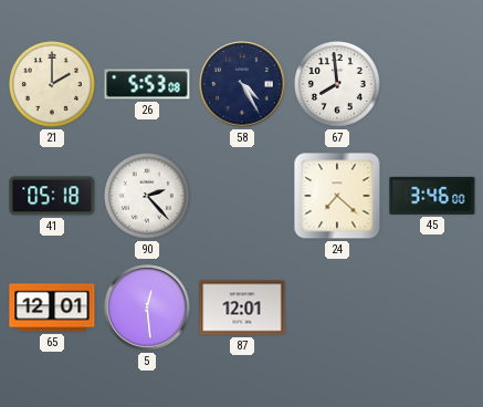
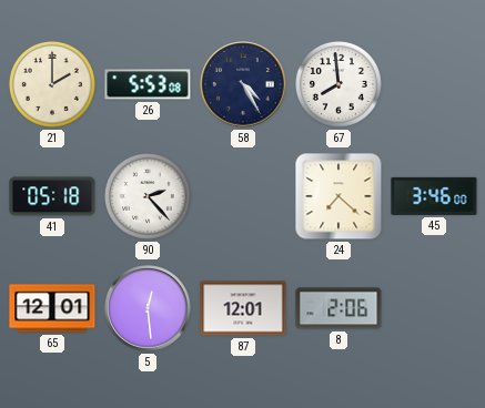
8: none -> 2:06 (339, 308)
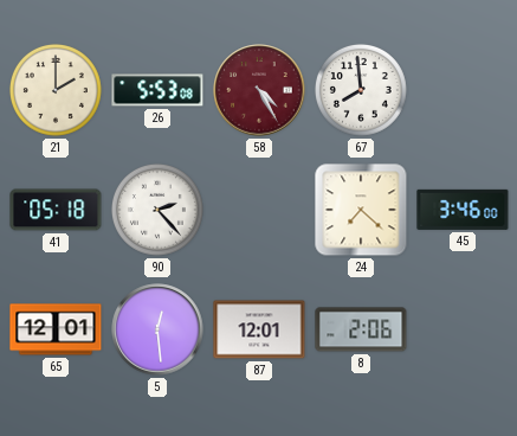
58 dial: navy -> burgundy (259, 90)
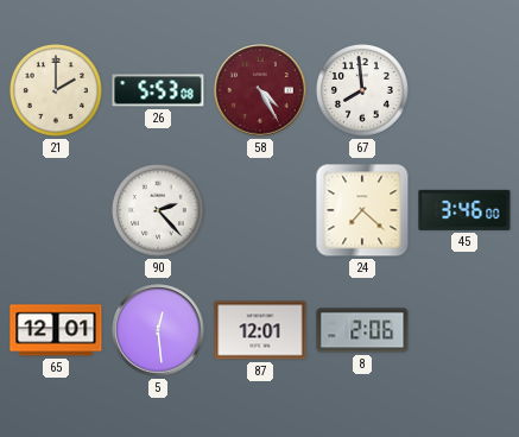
41: 05:18 -> none (56, 210)
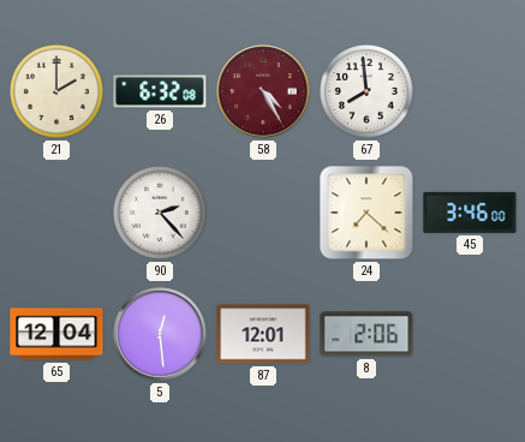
26: 5:53 -> 6:32 (160, 91)
65: 12:01 -> 12:04 (56, 334)
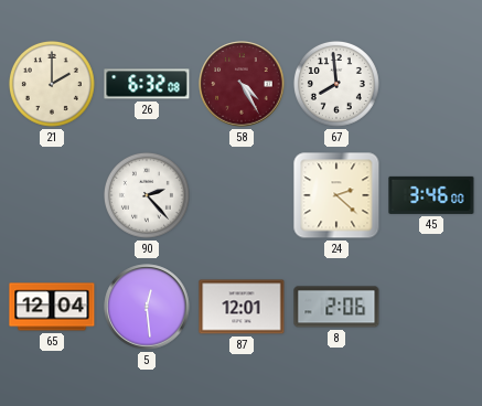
24: 7:22 -> 2:22 (336, 195)
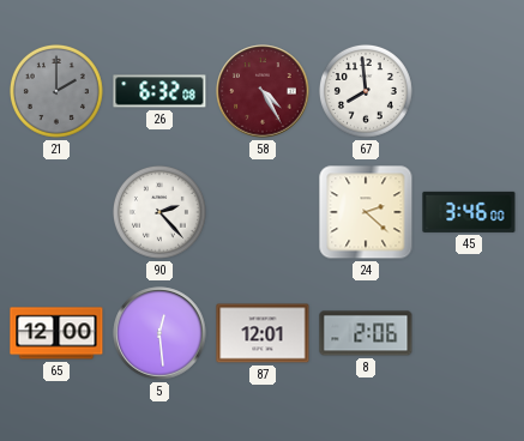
21 dial: cream -> grey (56, 91)
65: 12:04 -> 12:00 (56, 333)
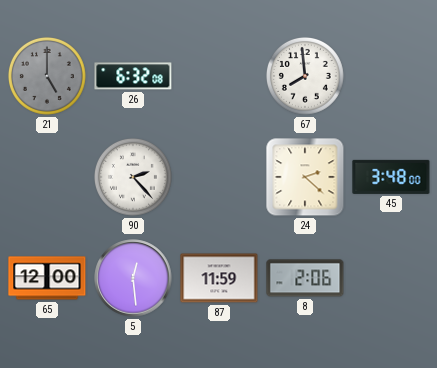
21: 2:00 -> 5:00 (47, 76)
58: 4:25 -> none (263, 91)
45: 3:46 -> 3:48 (391, 177)
87: 12:01 -> 11:59 (219, 278)
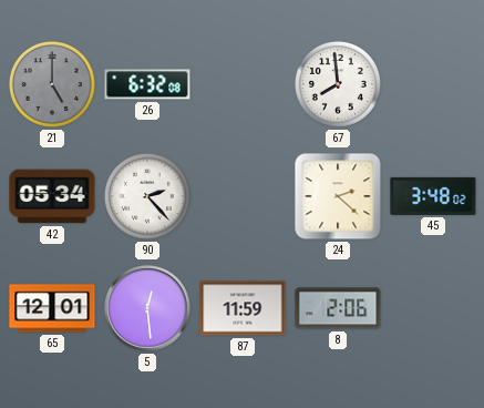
42: none -> 05:34 (52, 196)
45: 3:48:00 -> 3:48:02 (433, 196)
65: 12:00 -> 12:01 (52, 308)
